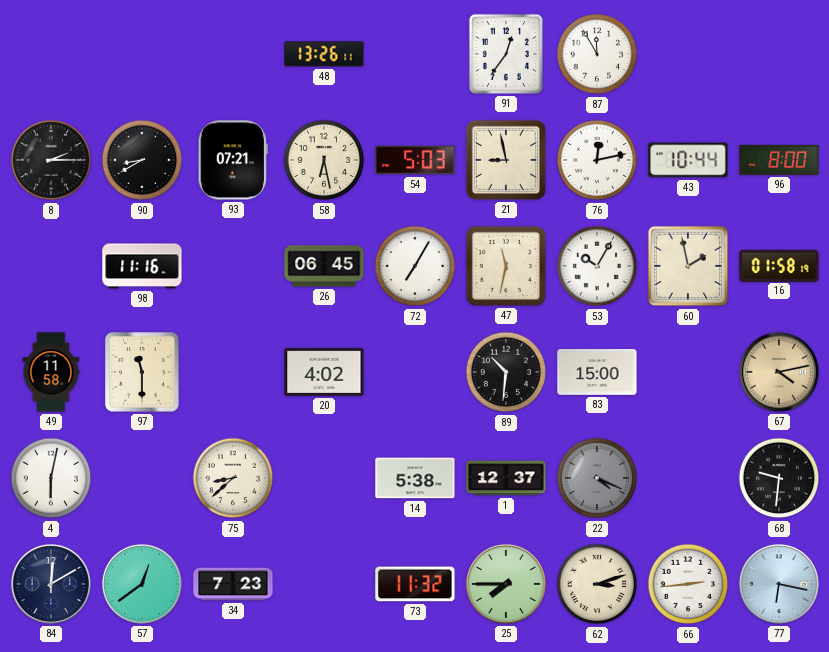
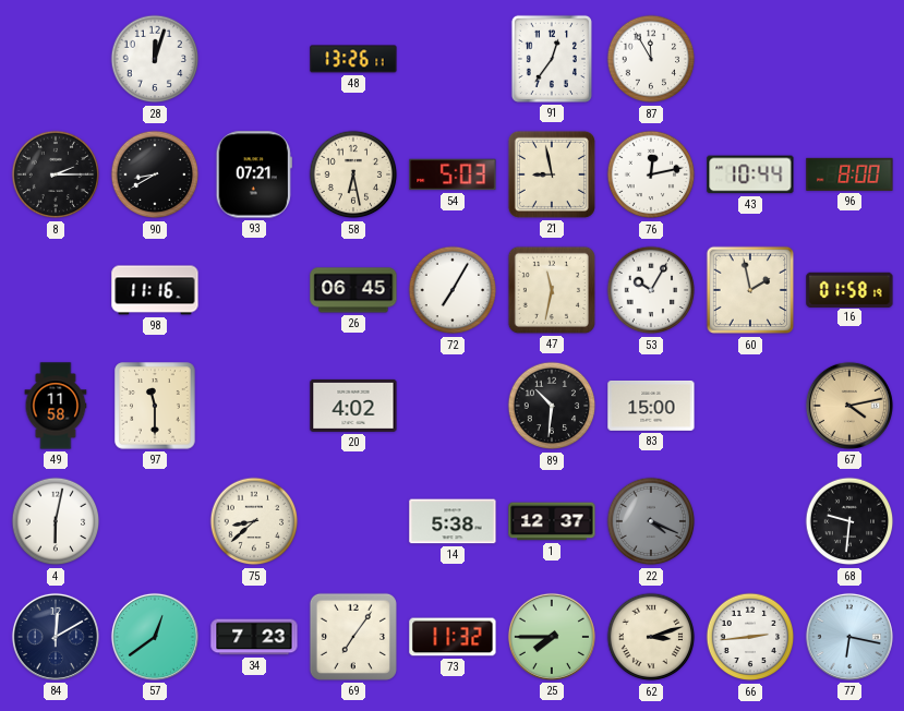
28: none -> 12:03 (155, 59)
69: none -> 7:06 (353, 637)
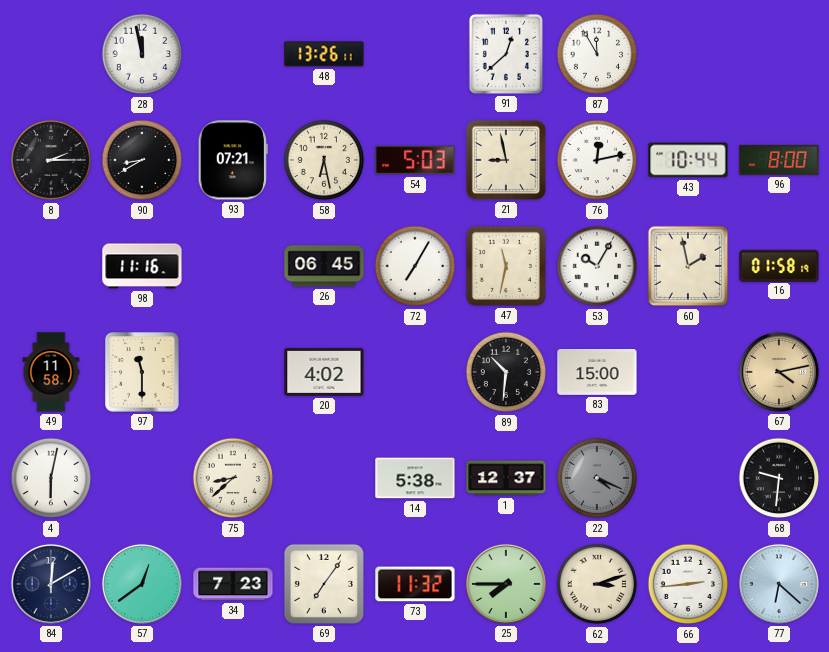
28: 12:03 -> 11:58 (142, 54)
91: 12:36 -> 12:38 (506, 54)
77: 6:17 -> 6:22 (779, 584)
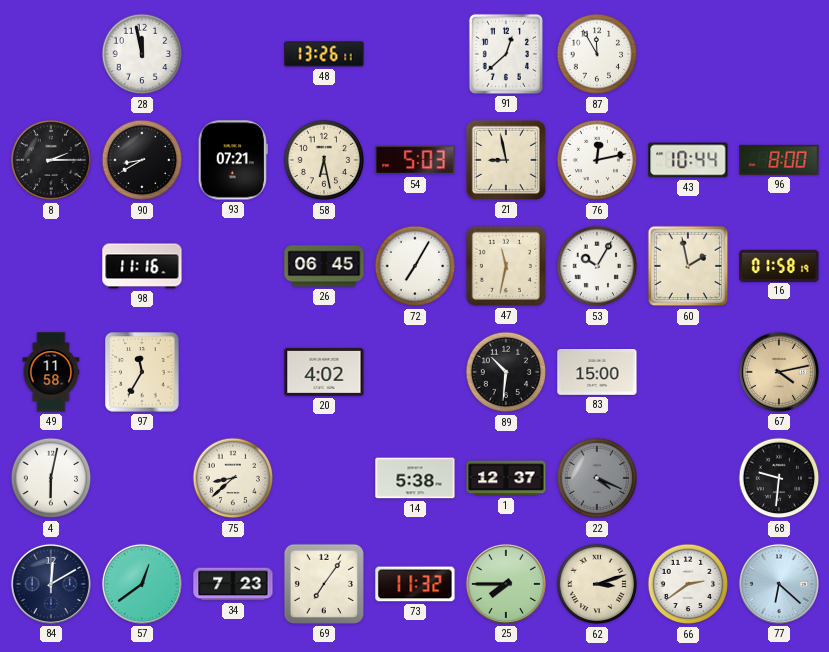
97: 11:30 -> 11:35 (142, 372)
66: 2:44 -> 2:39 (688, 584)
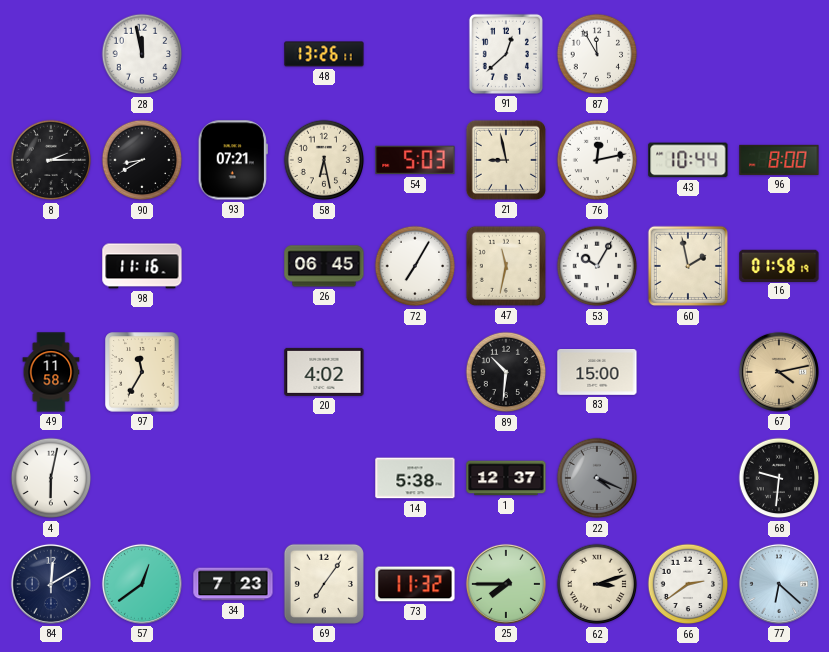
75: 8:38 -> none (233, 478)
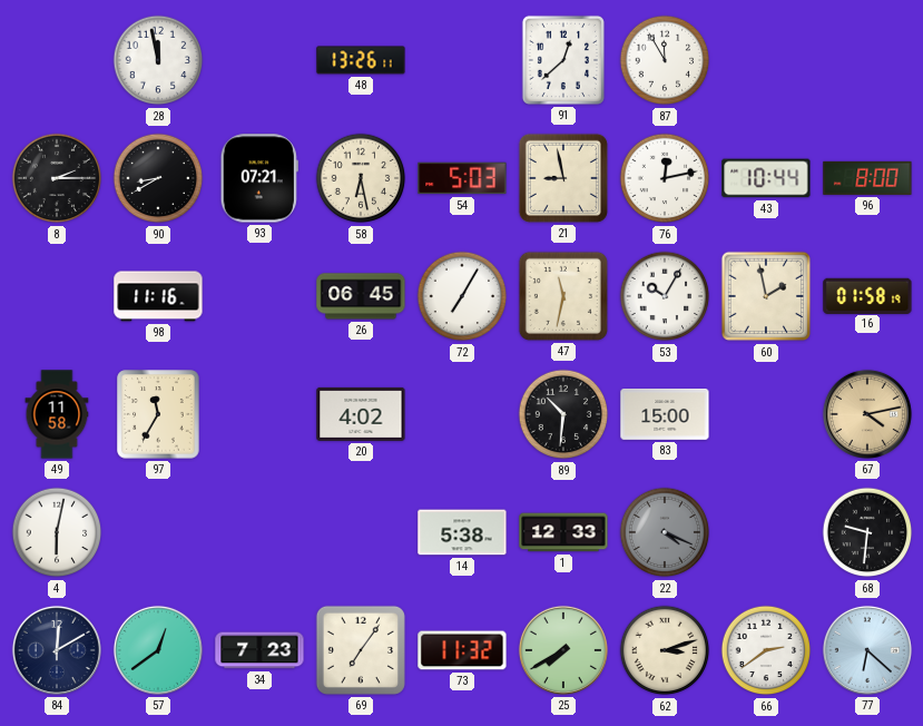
1: 12:37 -> 12:33 (563, 532)
25: 7:45 -> 7:40 (563, 650)
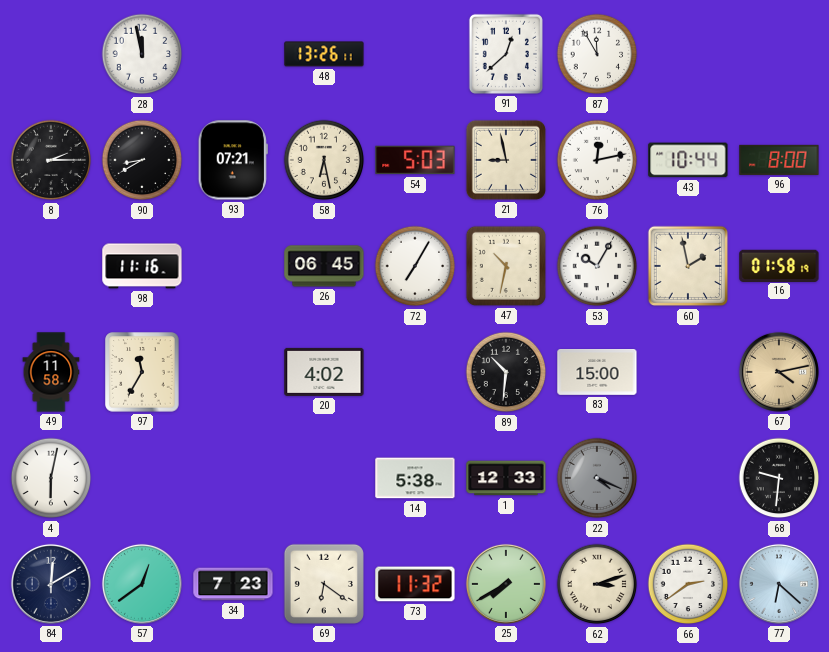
47: 11:32 -> 10:32 (506, 266)
69: 7:06 -> 6:21 (324, 584)
